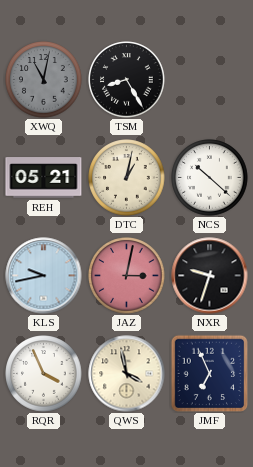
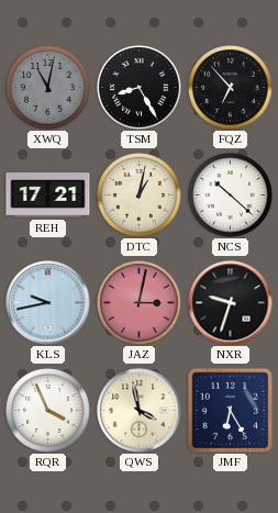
FQZ: none -> 6:53 (231, 88)
REH: 05:21 -> 17:21 (48, 196)
JMF: 6:56 -> 6:25 (230, 410)
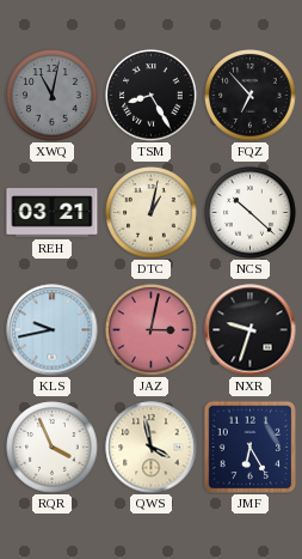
REH: 17:21 -> 03:21 (53, 213)
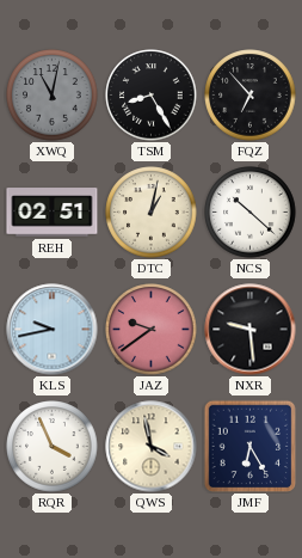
REH: 03:21 -> 02:51 (53, 213)
JAZ: 3:02 -> 9:39 (152, 330)
NXR: 9:33 -> 9:29 (251, 330)
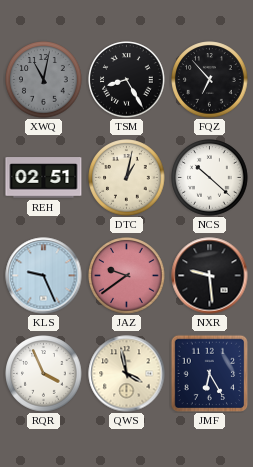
KLS: 9:43 -> 9:26 (44, 276)
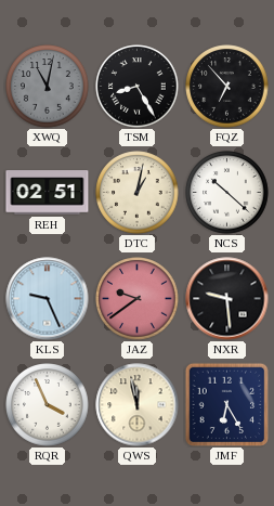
QWS: 3:58 -> 11:58 (138, 405)
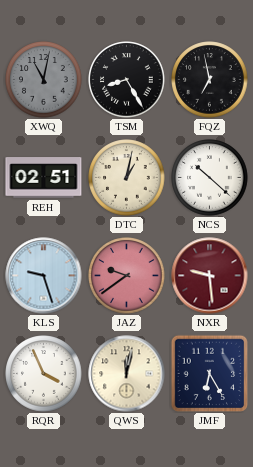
FQZ: 6:53 -> 6:58 (210, 80)
KLS: 9:26 -> 9:27 (44, 276)
NXR dial: black -> burgundy (210, 276)
QWS: 11:58 -> 12:02 (127, 374)
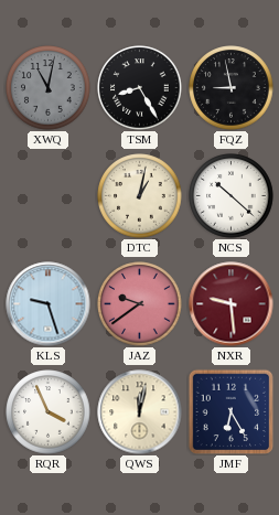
FQZ: 6:58 -> 8:58 (232, 88)
REH: 02:51 -> none (44, 178)
